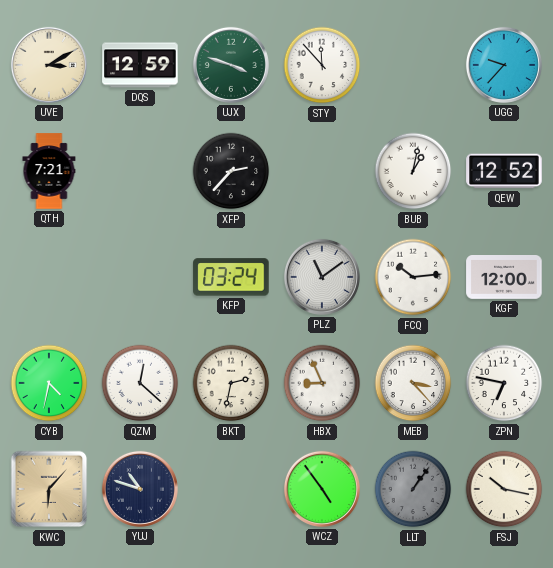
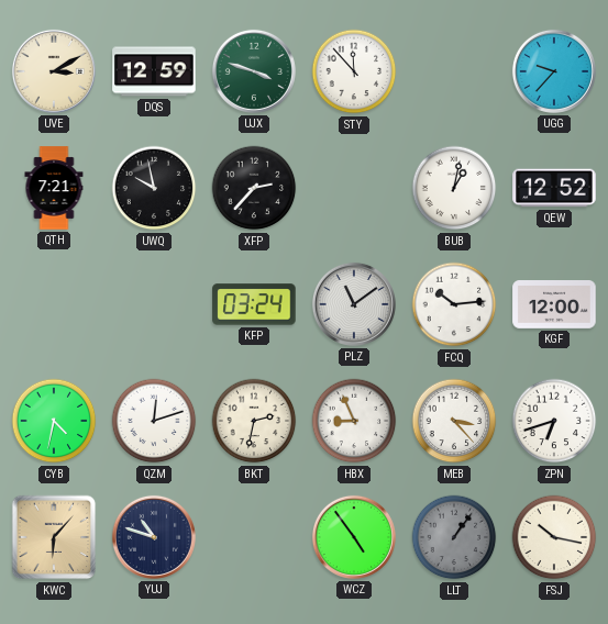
UWQ: none -> 9:58 (154, 188)
QZM: 12:22 -> 12:12 (154, 421)
ZPN: 6:47 -> 6:42 (554, 421)
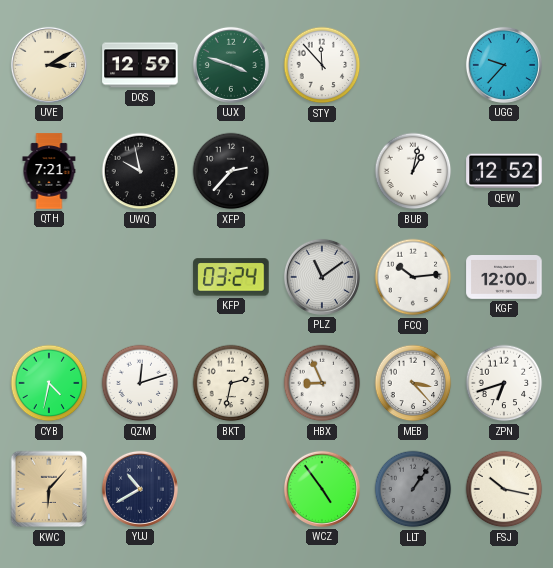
YUJ: 10:48 -> 10:40 (140, 489)
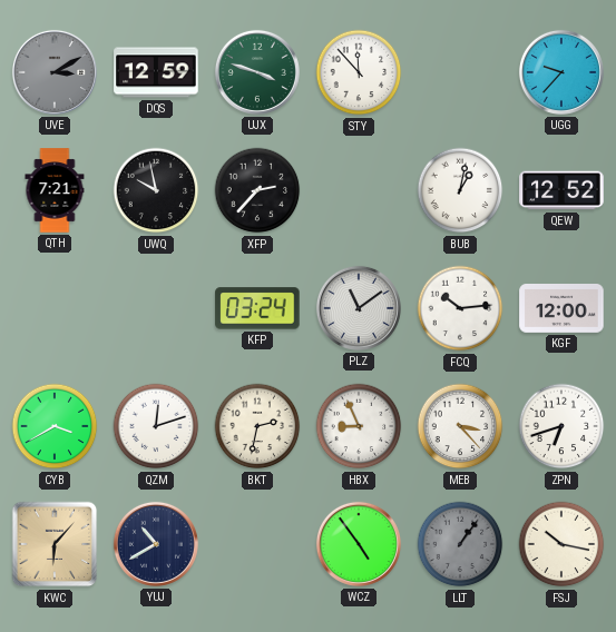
UVE dial: cream -> grey (55, 72)
CYB: 4:32 -> 3:40 (55, 426)
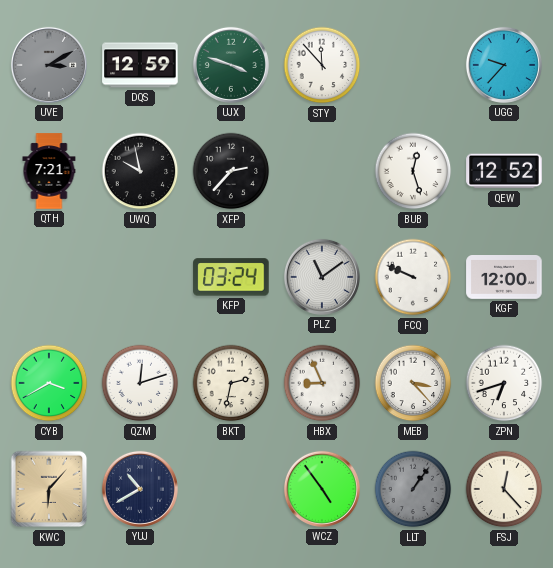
BUB: 1:02 -> 12:27 (413, 171)
FCQ: 10:14 -> 9:49 (413, 277)
FSJ: 10:17 -> 12:23 (504, 489)
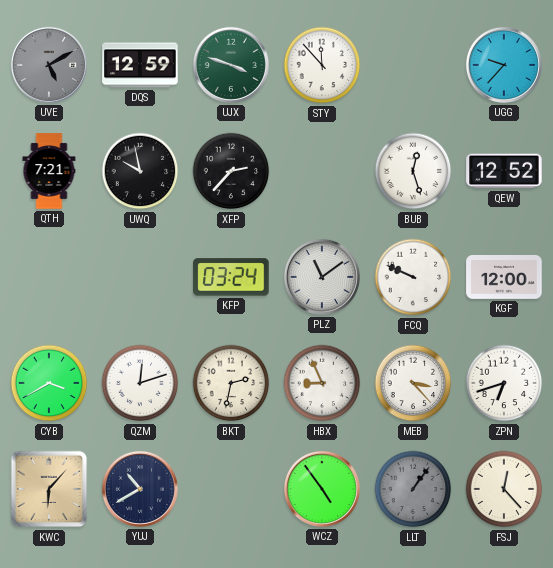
UVE: 3:10 -> 5:10 (49, 65)
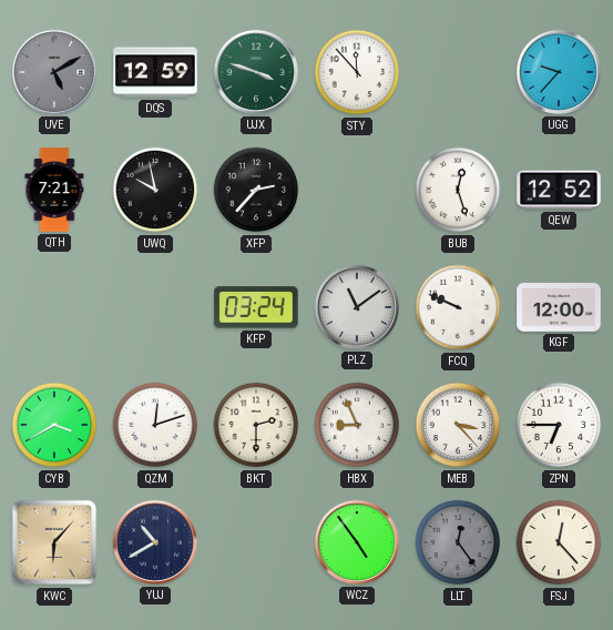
BKT: 2:32 -> 2:30 (256, 425)
ZPN: 6:42 -> 6:45 (559, 425)
LLT: 1:06 -> 12:24 (458, 542)
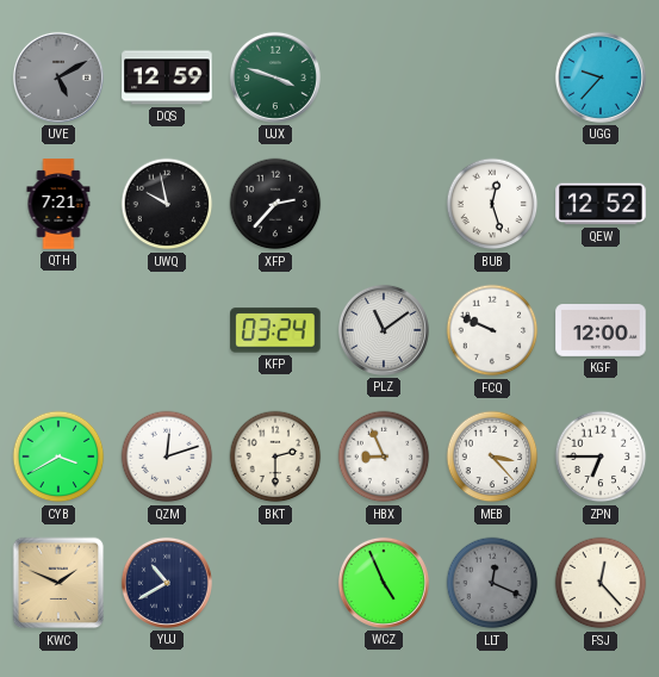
STY: 11:53 -> none (357, 72)
KWC: 6:07 -> 1:49 (58, 583)
WCZ: 4:54 -> 4:56 (384, 583)
LLT: 12:24 -> 12:19 (492, 583)
